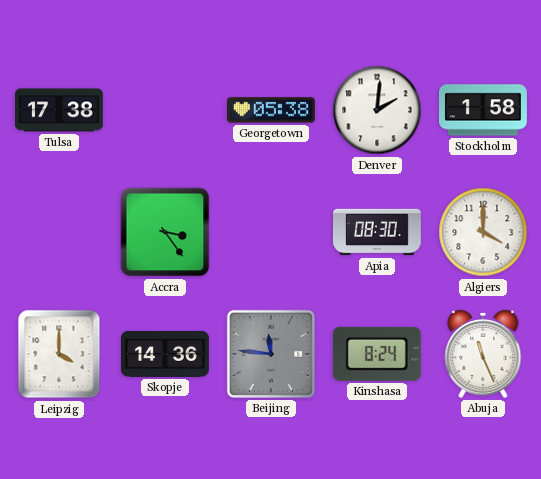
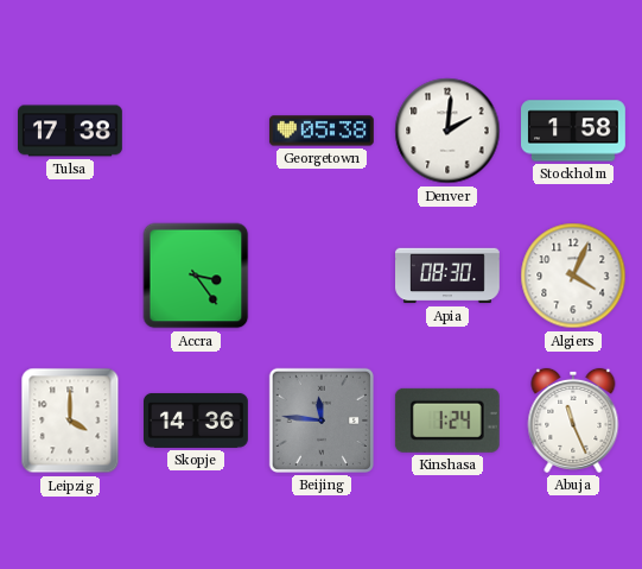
Algiers: 4:00 -> 4:04 (573, 276)
Kinshasa: 8:24 -> 1:24 (447, 421)
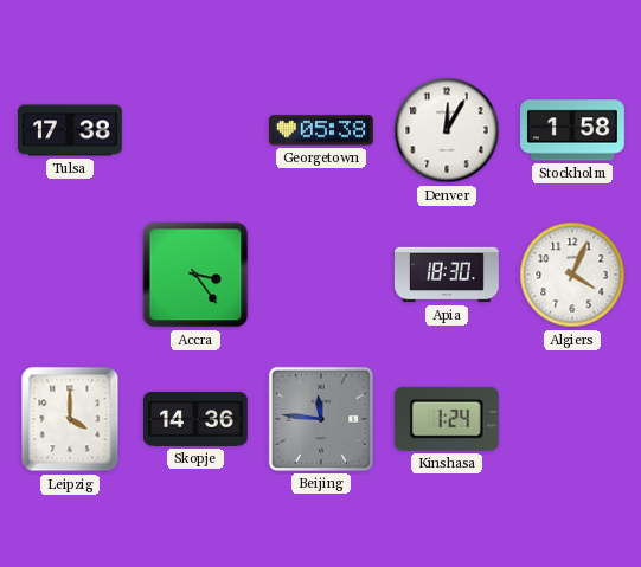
Denver: 2:01 -> 12:05 (447, 130)
Apia: 08:30 -> 18:30 (448, 275)
Abuja: 11:26 -> none (573, 421)
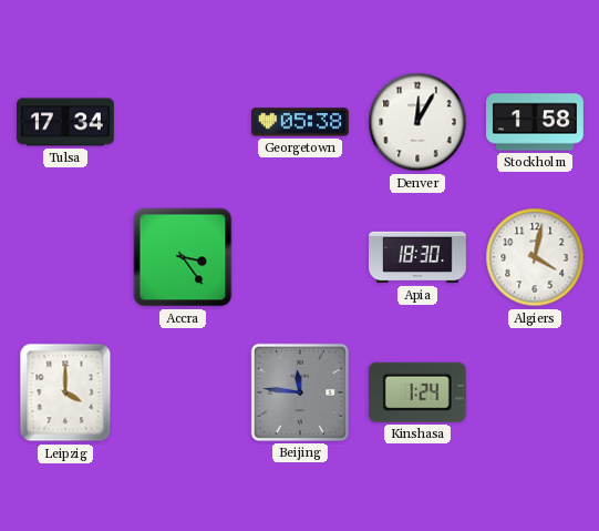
Tulsa: 17:38 -> 17:34 (66, 122)
Algiers: 4:04 -> 4:02 (535, 257)
Skopje: 14:36 -> none (197, 419)
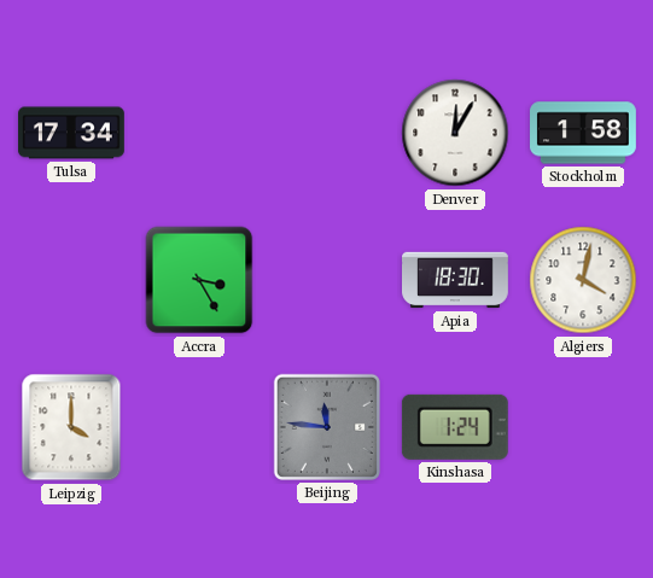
Georgetown: 05:38 -> none (300, 122)
Accra: 3:24 -> 3:25 (199, 280)
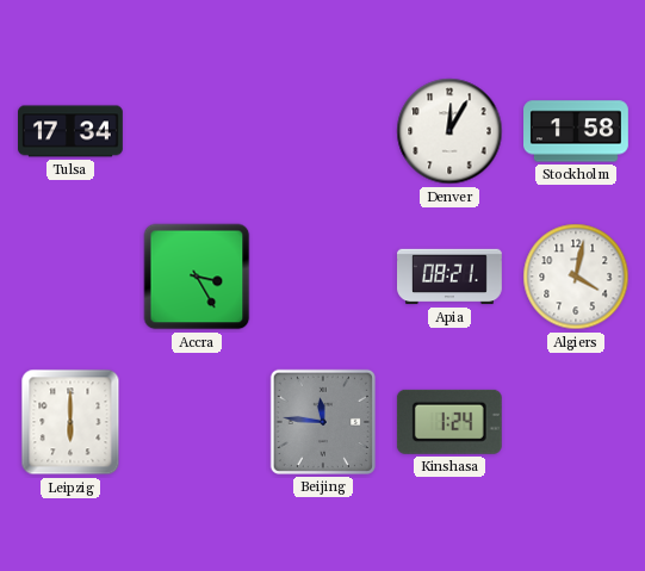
Apia: 18:30 -> 08:21 (451, 277)
Leipzig: 4:00 -> 6:00 (70, 422)
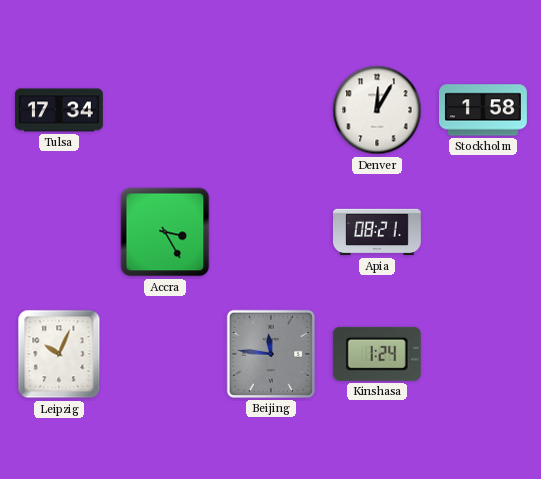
Algiers: 4:02 -> none (576, 277)
Leipzig: 6:00 -> 10:04 (59, 354)
